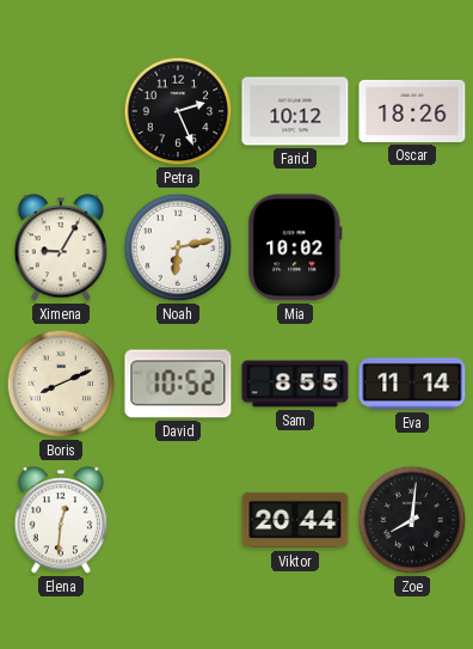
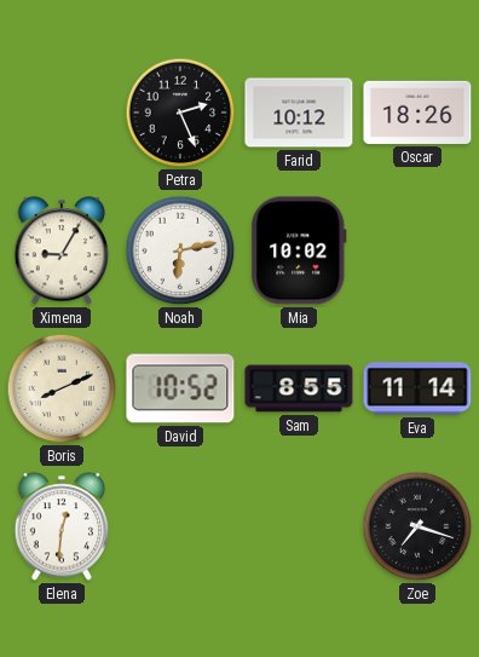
Viktor: 20:44 -> none (295, 520)
Zoe: 8:01 -> 7:18 (417, 526)
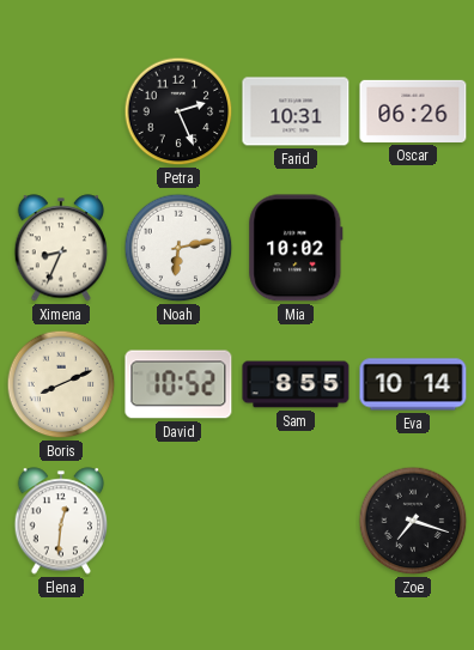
Farid: 10:12 -> 10:31 (296, 111)
Oscar: 18:26 -> 06:26 (413, 111)
Ximena: 9:05 -> 8:34 (61, 248)
Eva: 11:14 -> 10:14 (413, 384)
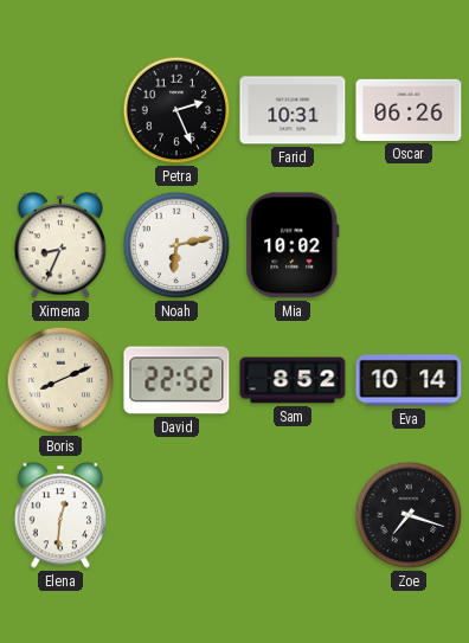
David: 10:52 -> 22:52 (176, 380)
Sam: 8:55 -> 8:52 (293, 380)
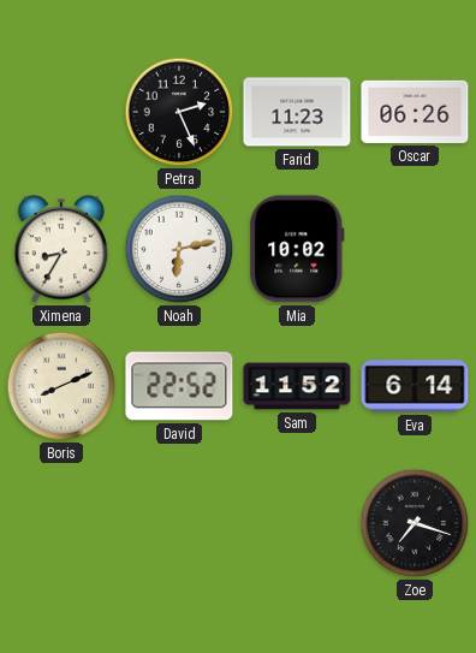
Farid: 10:31 -> 11:23 (297, 112)
Ximena: 8:34 -> 8:35 (61, 249)
Sam: 8:52 -> 11:52 (297, 386)
Eva: 10:14 -> 6:14 (415, 386)
Elena: 12:31 -> none (60, 515)
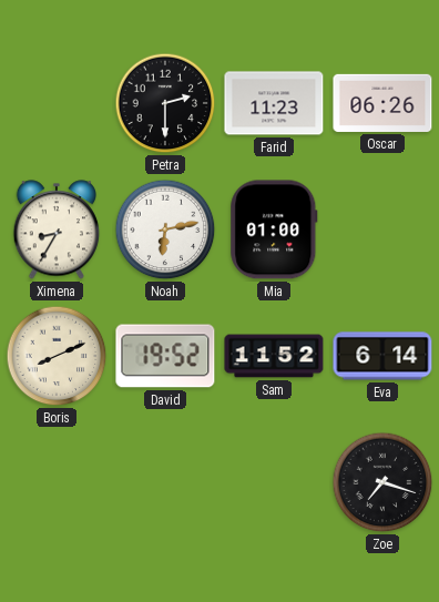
Petra: 2:26 -> 2:30 (165, 103)
Mia: 10:02 -> 01:00 (274, 229)
David: 22:52 -> 19:52 (165, 356)
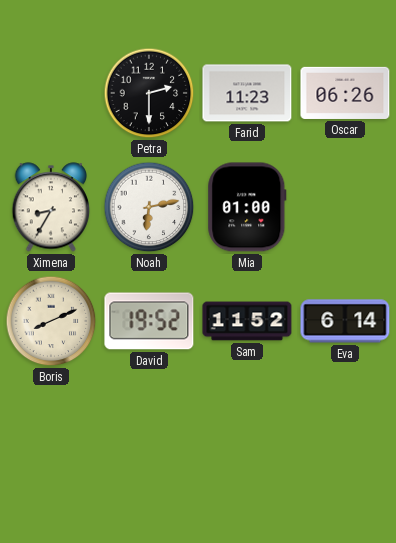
Zoe: 7:18 -> none (382, 482)
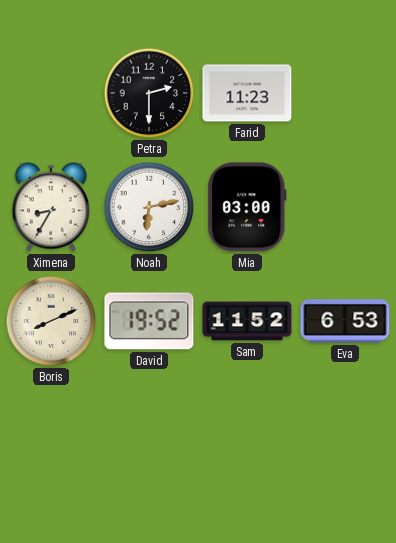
Oscar: 06:26 -> none (345, 93)
Mia: 01:00 -> 03:00 (247, 207)
Eva: 6:14 -> 6:53 (345, 321)
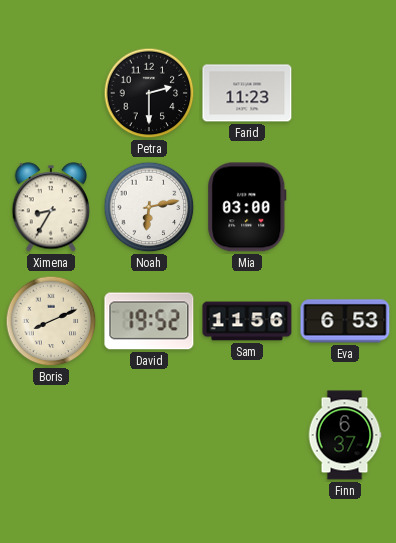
Sam: 11:52 -> 11:56 (247, 321)
Finn: none -> 6:37 (345, 435)
